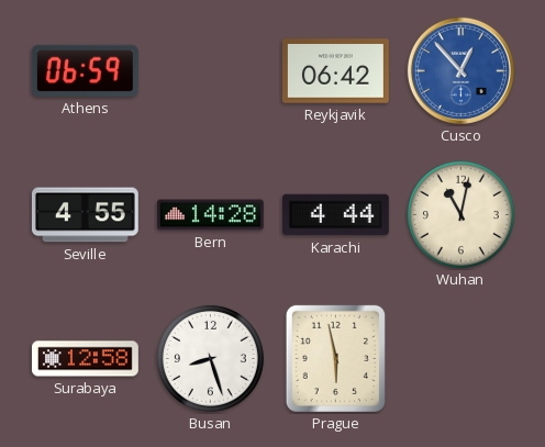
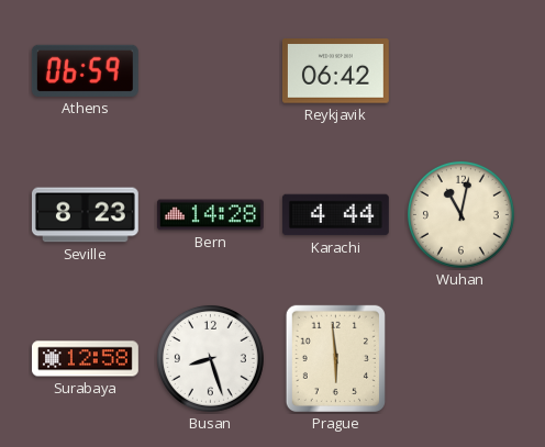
Cusco: 12:53 -> none (460, 70)
Seville: 4:55 -> 8:23 (85, 215)
Prague: 5:58 -> 5:59 (335, 358)
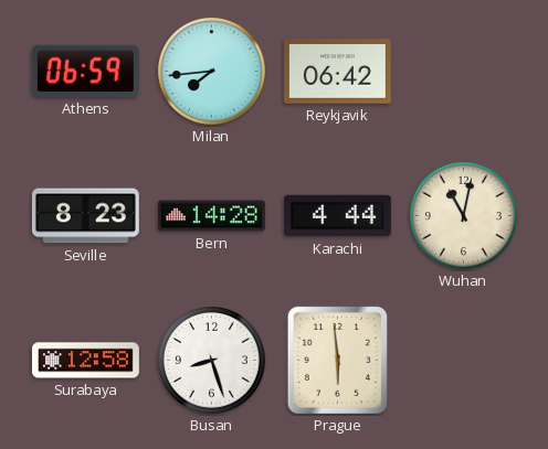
Milan: none -> 7:44 (211, 71)
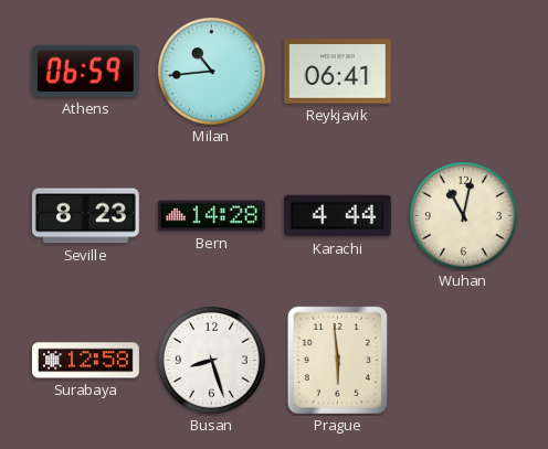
Milan: 7:44 -> 10:44 (211, 71)
Reykjavik: 06:42 -> 06:41 (337, 72)
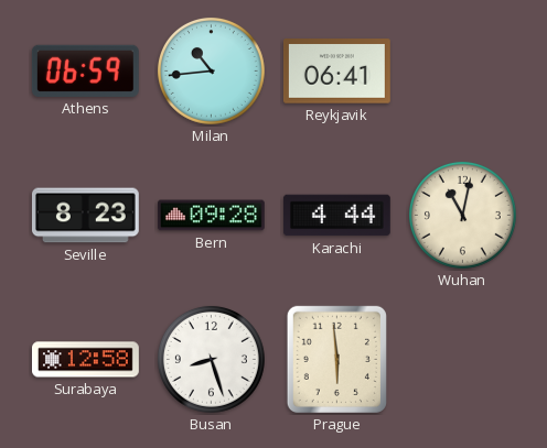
Bern: 14:28 -> 09:28 (211, 216)
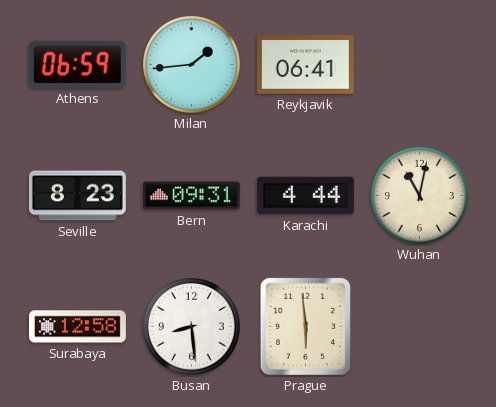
Milan: 10:44 -> 1:44 (191, 64)
Bern: 09:28 -> 09:31 (191, 196)
Busan: 8:27 -> 8:29 (191, 326)
